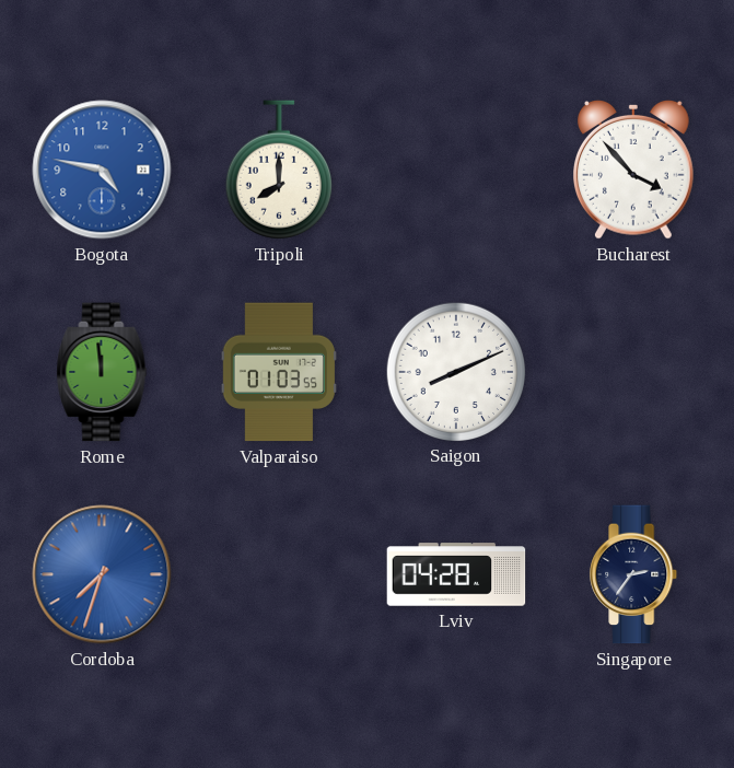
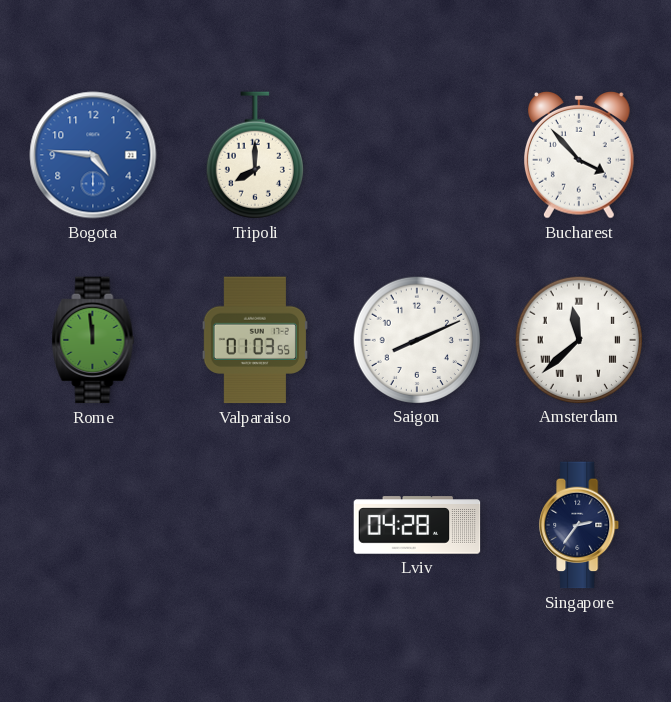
Bogota: 4:47 -> 4:46 (93, 155)
Amsterdam: none -> 11:38 (578, 339)
Cordoba: 7:33 -> none (102, 574)
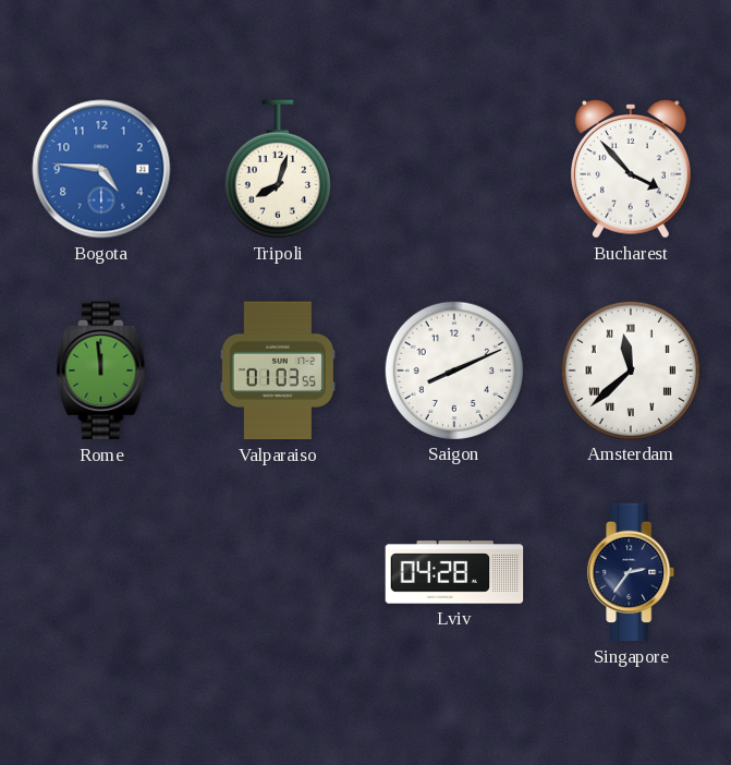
Tripoli: 8:00 -> 8:03 (278, 169)
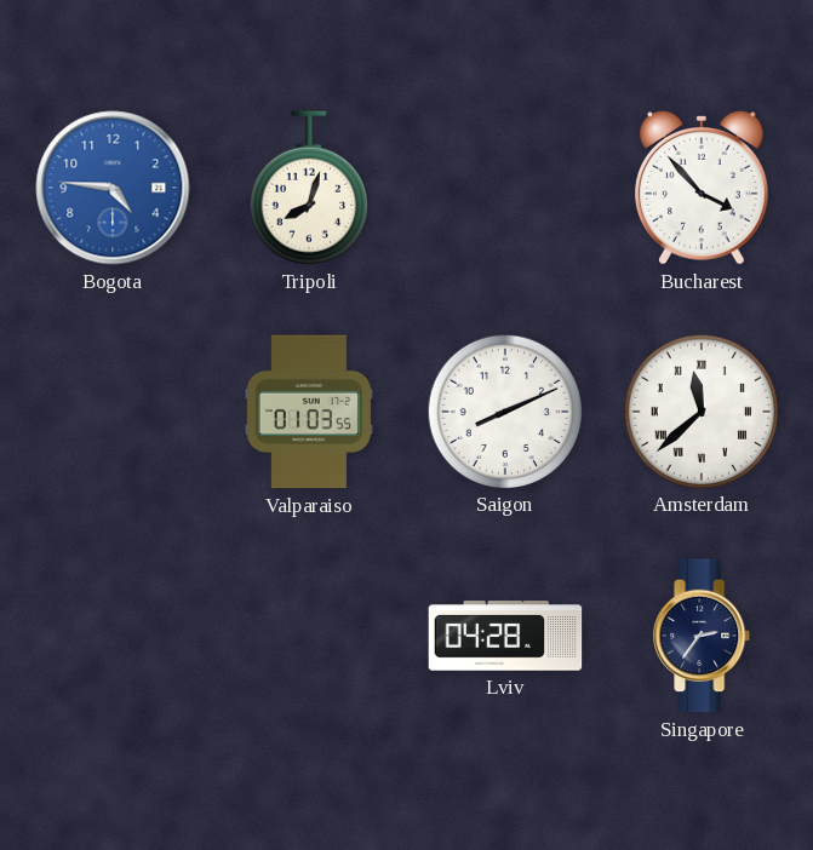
Rome: 11:59 -> none (101, 371)
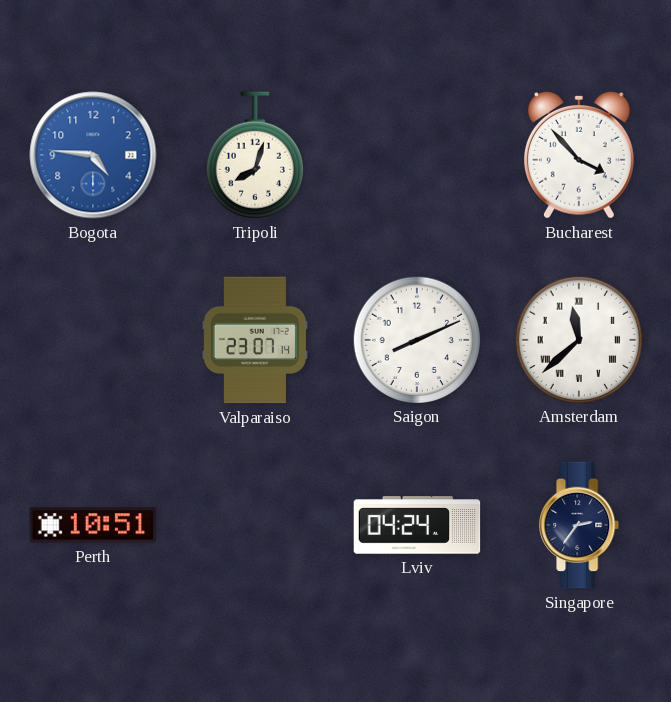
Valparaiso: 01:03 -> 23:07 (255, 340)
Perth: none -> 10:51 (93, 525)
Lviv: 04:28 -> 04:24 (417, 525)
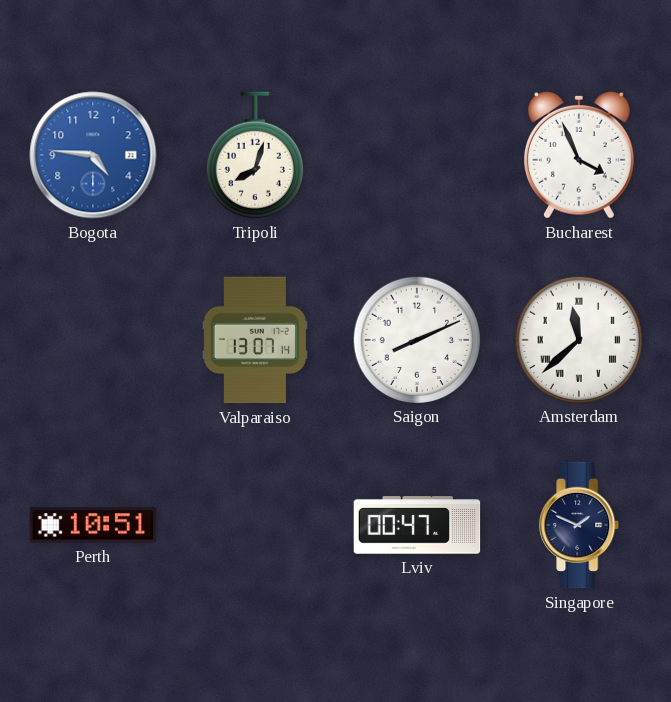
Bucharest: 3:53 -> 3:56 (580, 156)
Valparaiso: 23:07 -> 13:07 (255, 340)
Lviv: 04:24 -> 00:47 (417, 525)
Singapore: 2:36 -> 1:49 (580, 525)
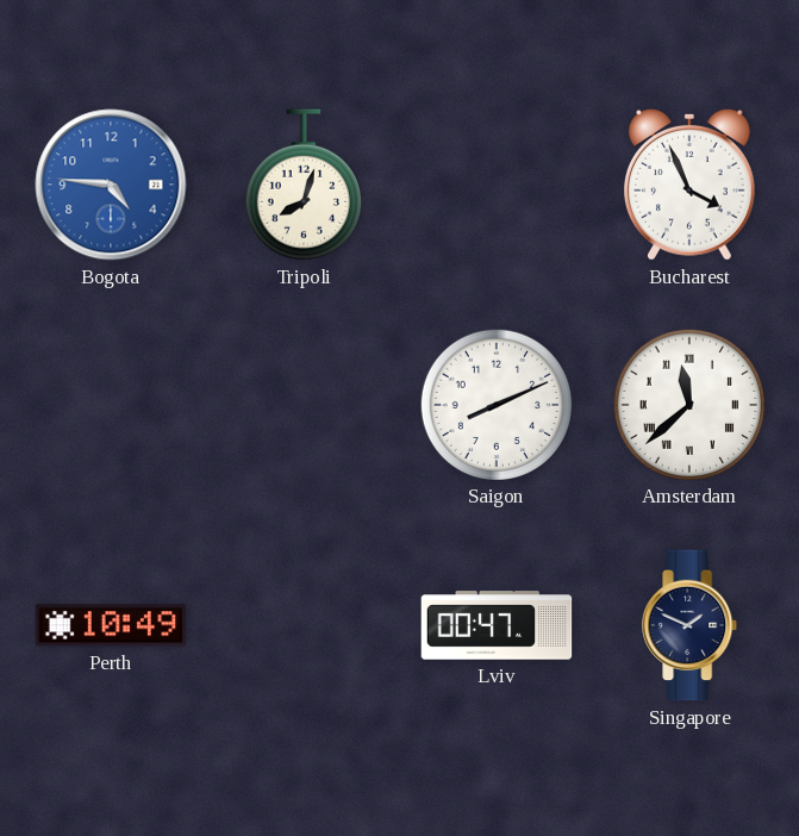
Valparaiso: 13:07 -> none (255, 340)
Perth: 10:51 -> 10:49 (111, 625)
